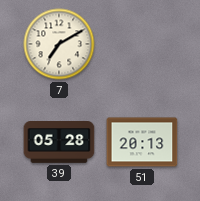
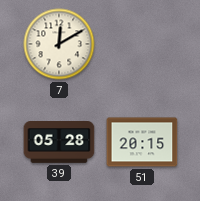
7: 7:10 -> 12:10 (59, 44)
51: 20:13 -> 20:15 (142, 142)
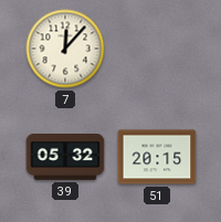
7: 12:10 -> 12:07 (65, 49)
39: 05:28 -> 05:32 (65, 157)
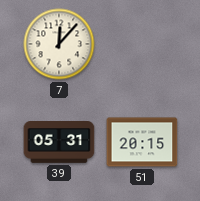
39: 05:32 -> 05:31 (59, 142)
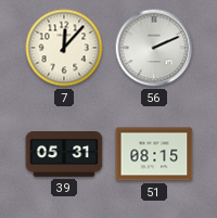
56: none -> 2:11 (154, 48)
51: 20:15 -> 08:15 (154, 154)
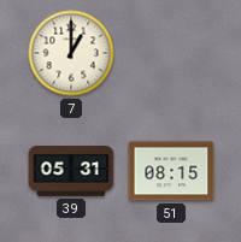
7: 12:07 -> 1:00 (71, 53)
56: 2:11 -> none (154, 48)
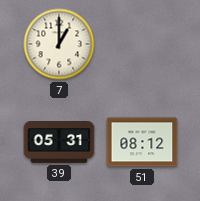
51: 08:15 -> 08:12 (142, 142)
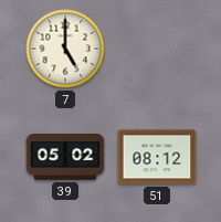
7: 1:00 -> 5:00 (65, 49)
39: 05:31 -> 05:02 (65, 157)
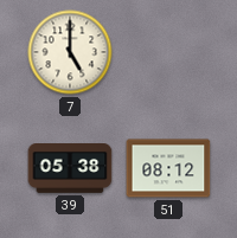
39: 05:02 -> 05:38 (70, 168)
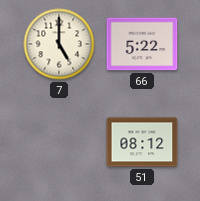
66: none -> 5:22 (142, 44)
39: 05:38 -> none (70, 168)
